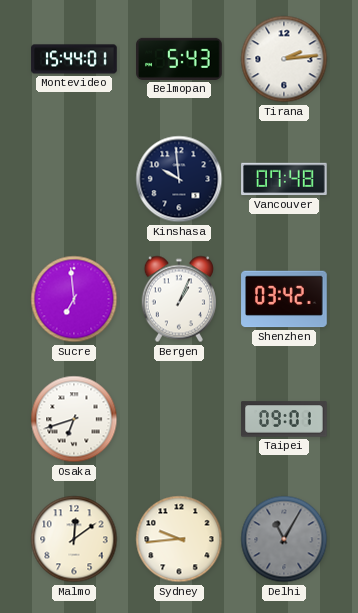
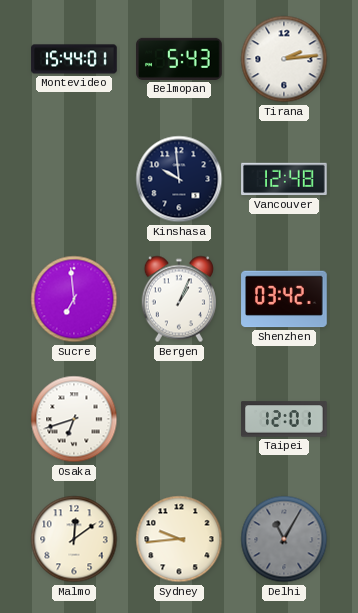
Vancouver: 07:48 -> 12:48 (284, 179)
Taipei: 09:01 -> 12:01 (284, 419)
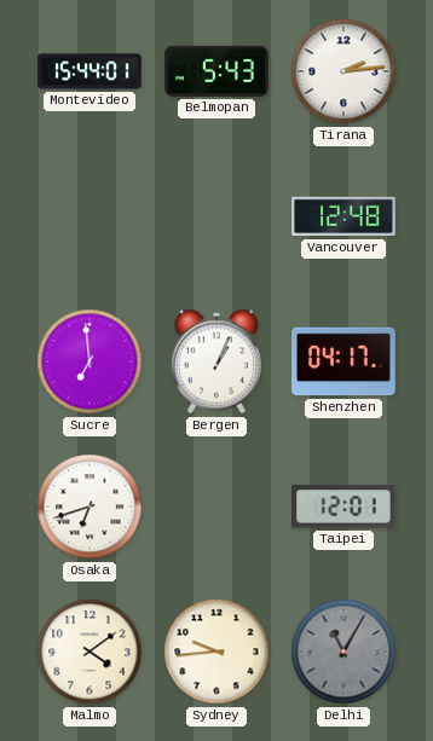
Kinshasa: 9:59 -> none (179, 179)
Shenzhen: 03:42 -> 04:17 (343, 361)
Malmo: 12:09 -> 4:09 (90, 652)
